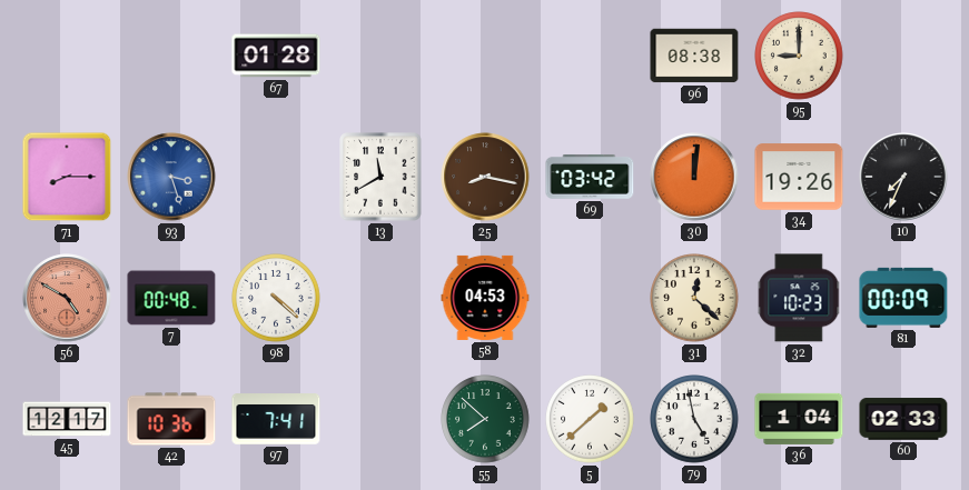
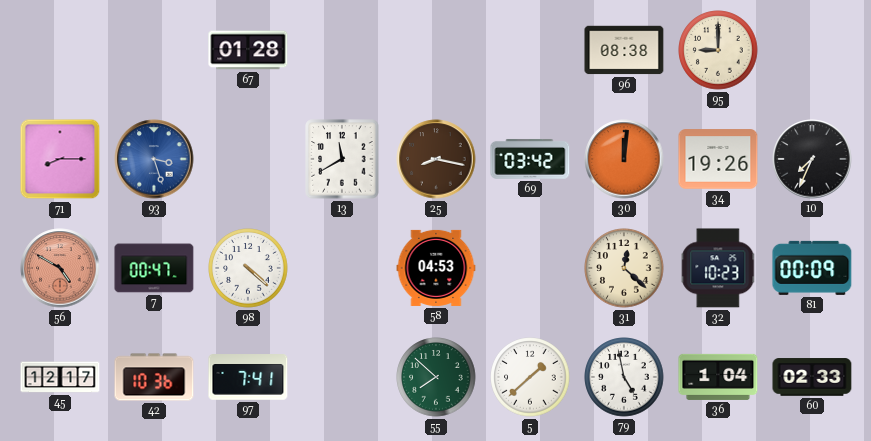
7: 00:48 -> 00:47 (154, 268)
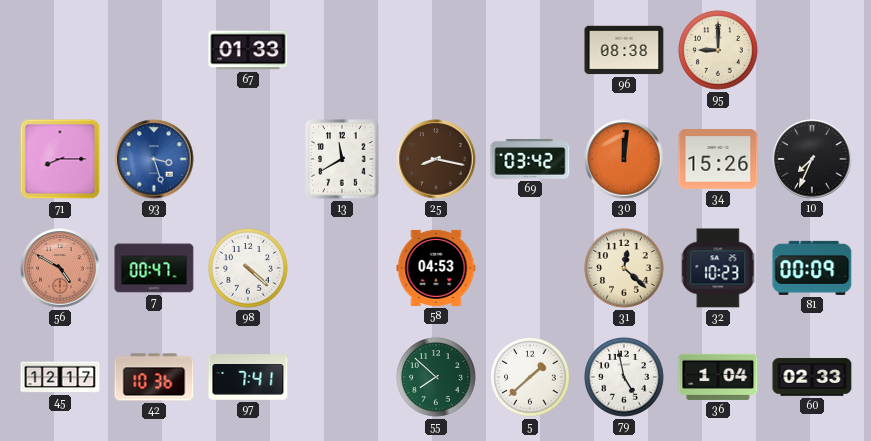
67: 01:28 -> 01:33 (248, 50)
34: 19:26 -> 15:26 (718, 159)
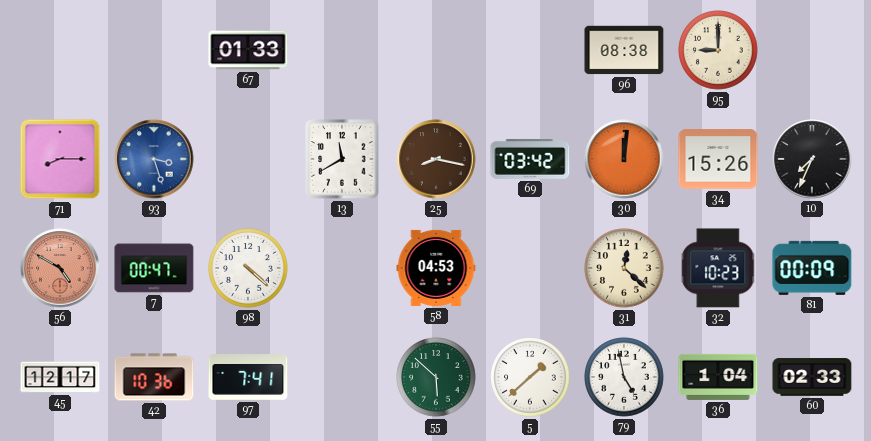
55: 7:52 -> 5:52 (436, 377)
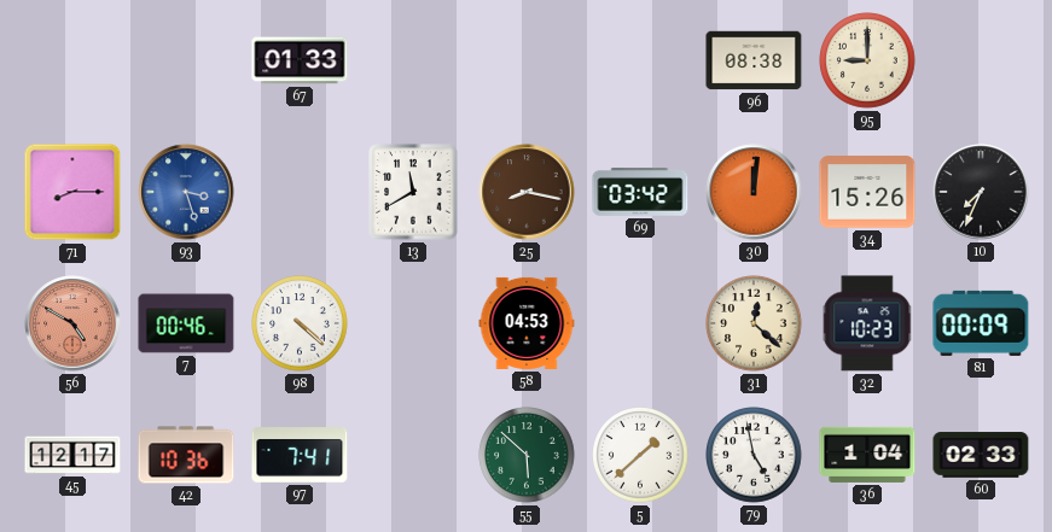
7: 00:47 -> 00:46 (186, 323)
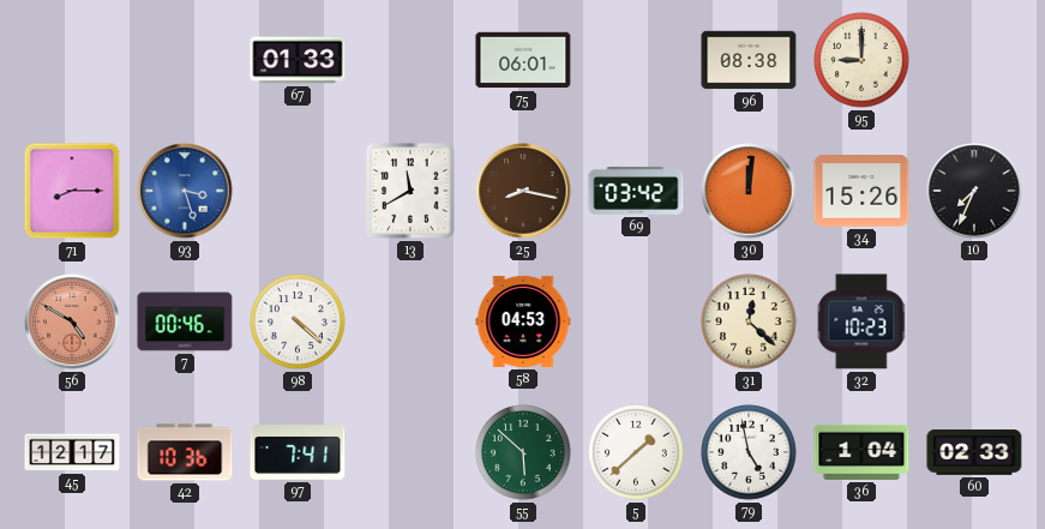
75: none -> 06:01 (523, 60)
81: 00:09 -> none (981, 323)
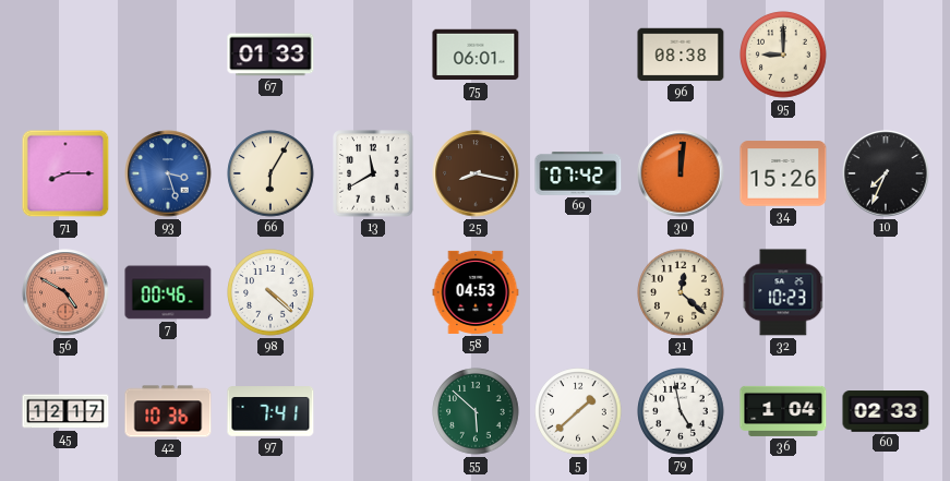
66: none -> 6:05 (270, 173)
69: 03:42 -> 07:42 (578, 173)
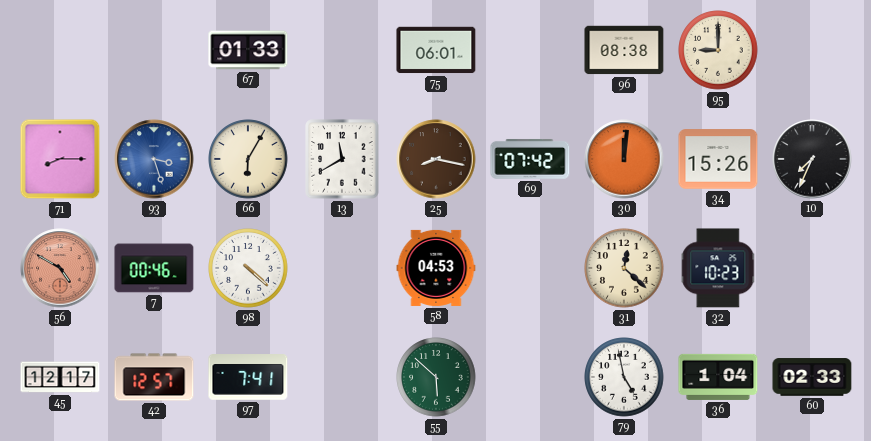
42: 10:36 -> 12:57 (154, 377)
5: 1:38 -> none (578, 411)
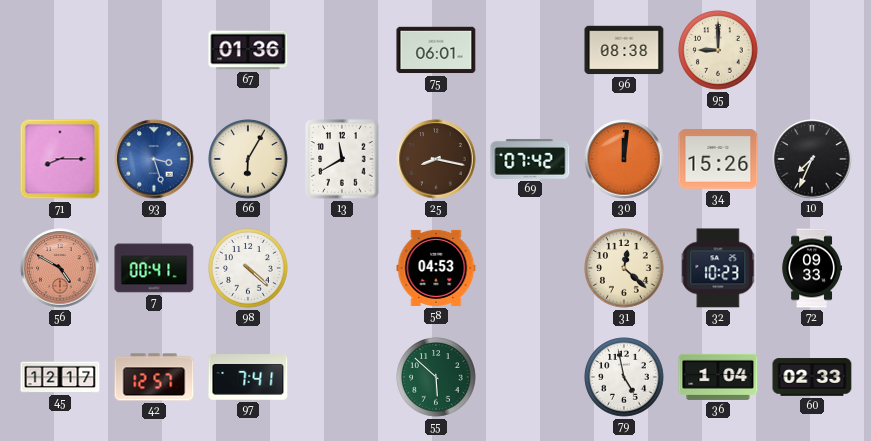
67: 01:33 -> 01:36 (248, 50)
7: 00:46 -> 00:41 (154, 268)
72: none -> 09:33 (811, 268)
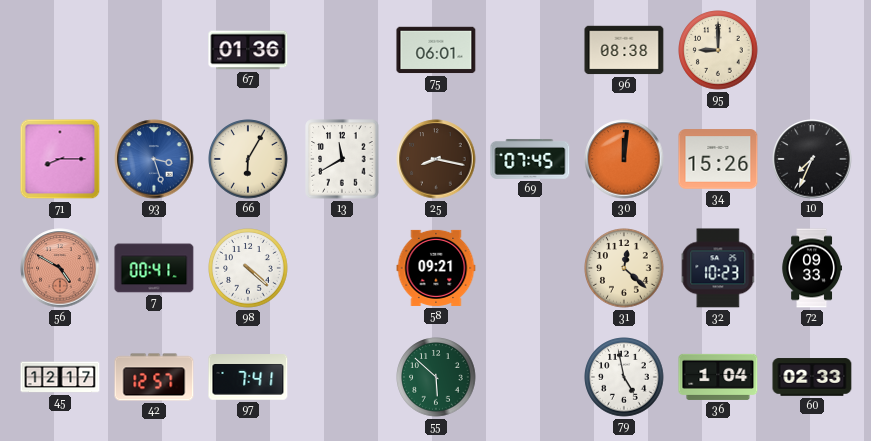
69: 07:42 -> 07:45 (530, 159)
58: 04:53 -> 09:21 (436, 268)
